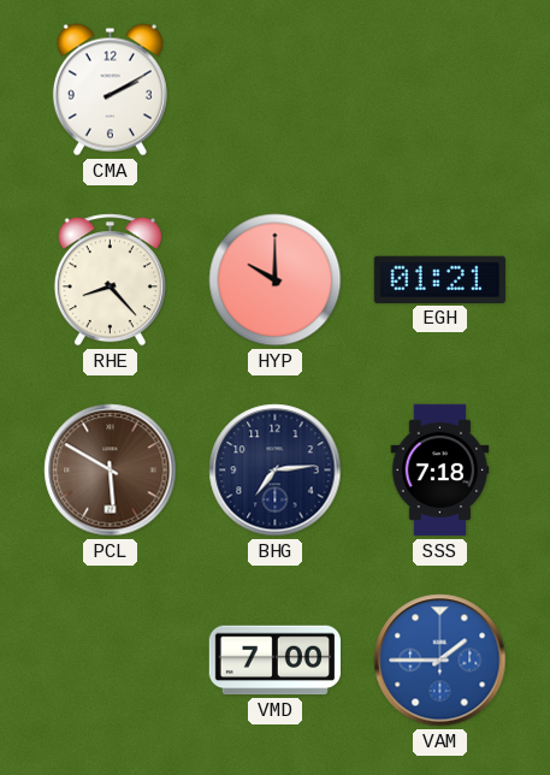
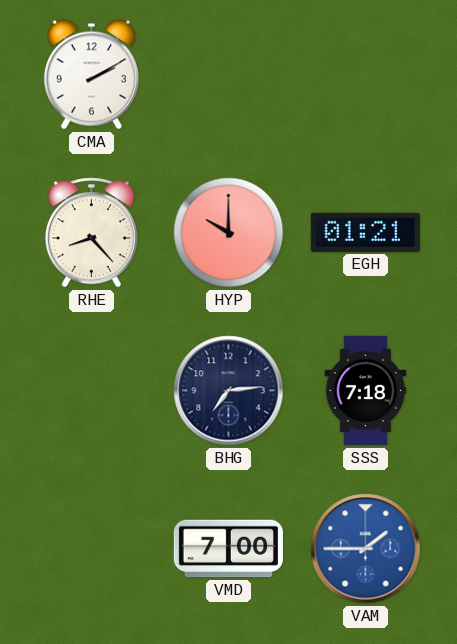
PCL: 5:50 -> none (111, 471)
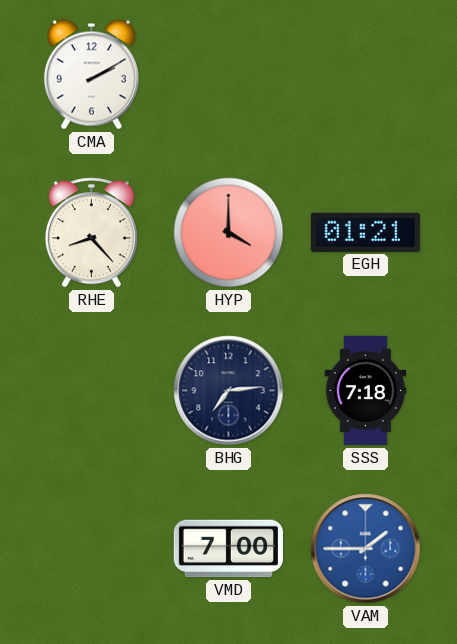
HYP: 10:00 -> 4:00 (229, 233)
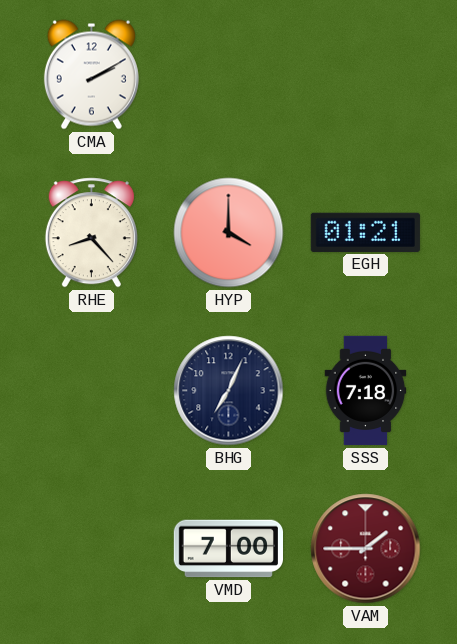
BHG: 7:14 -> 7:04 (229, 391)
VAM dial: blue -> burgundy (366, 549)
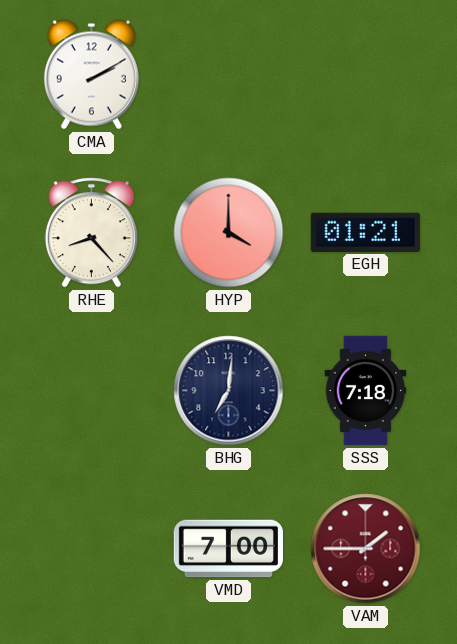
BHG: 7:04 -> 7:01 (229, 391)
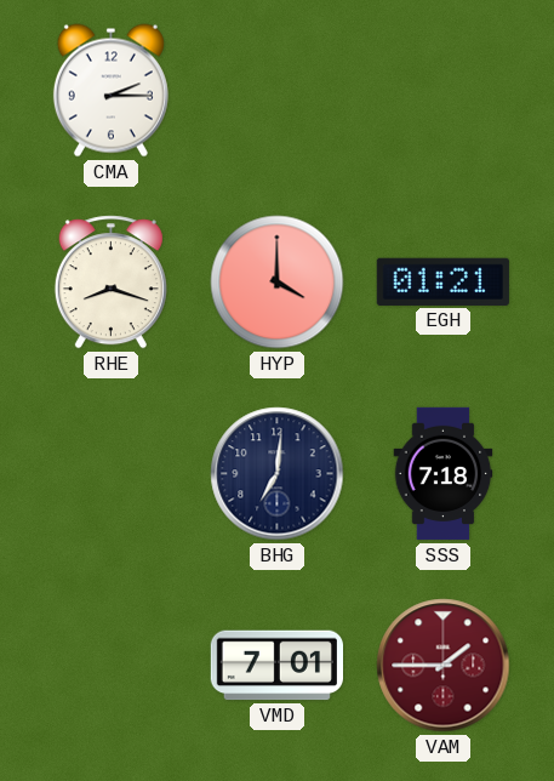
CMA: 2:10 -> 2:15 (110, 91)
RHE: 8:23 -> 8:18 (110, 283)
VMD: 7:00 -> 7:01 (276, 666)
